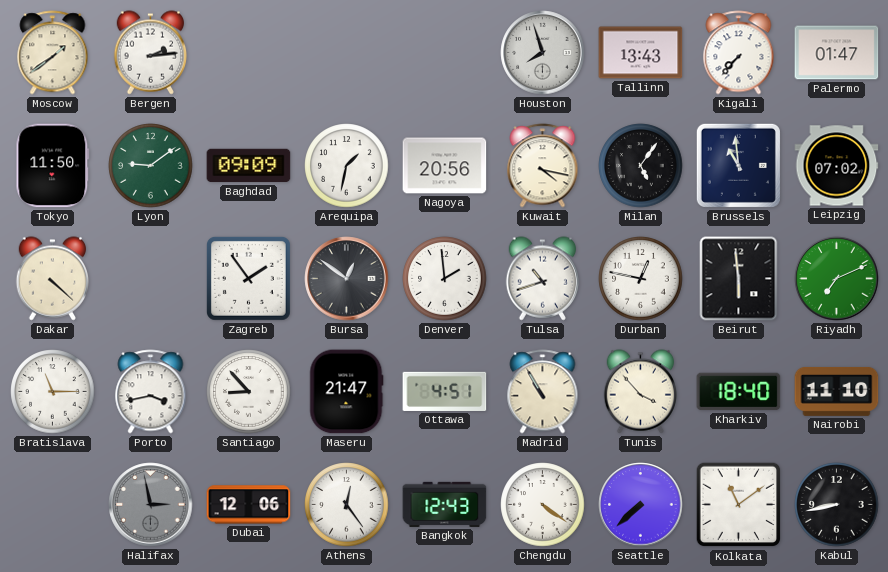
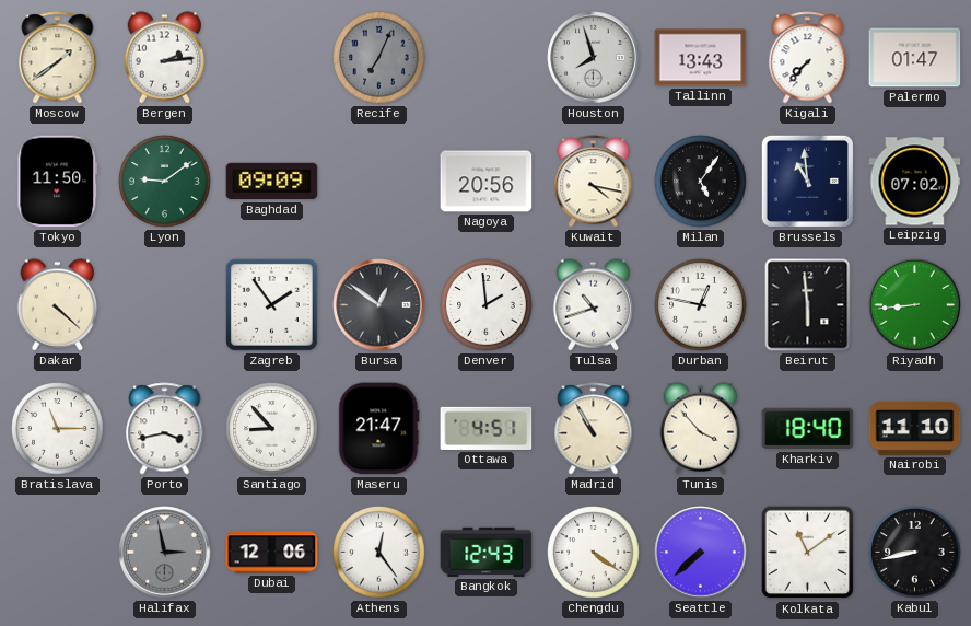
Recife: none -> 7:04 (379, 58)
Arequipa: 1:32 -> none (347, 166)
Riyadh: 7:11 -> 8:44 (915, 305)
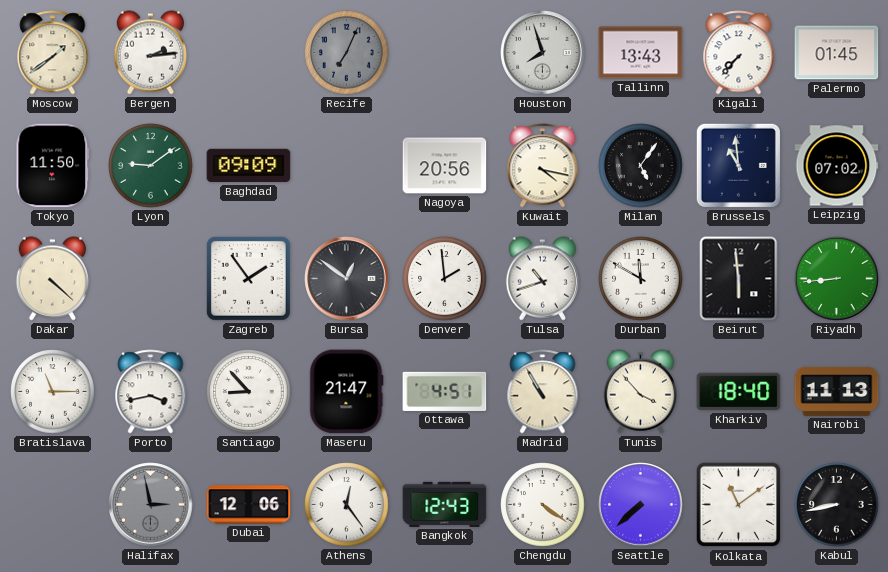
Palermo: 01:47 -> 01:45 (837, 53)
Durban: 12:47 -> 11:50 (641, 279)
Nairobi: 11:10 -> 11:13 (837, 391)
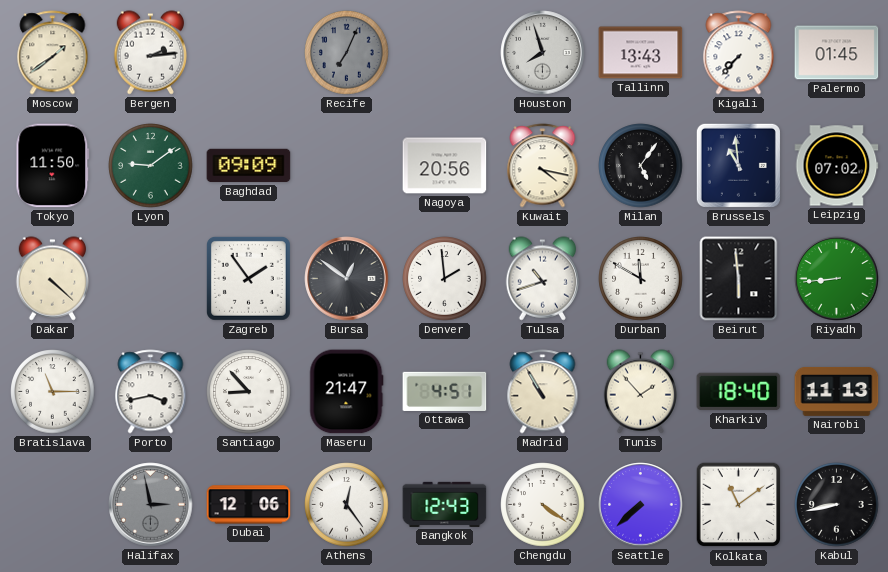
Tunis: 3:53 -> 1:53 (641, 392)
